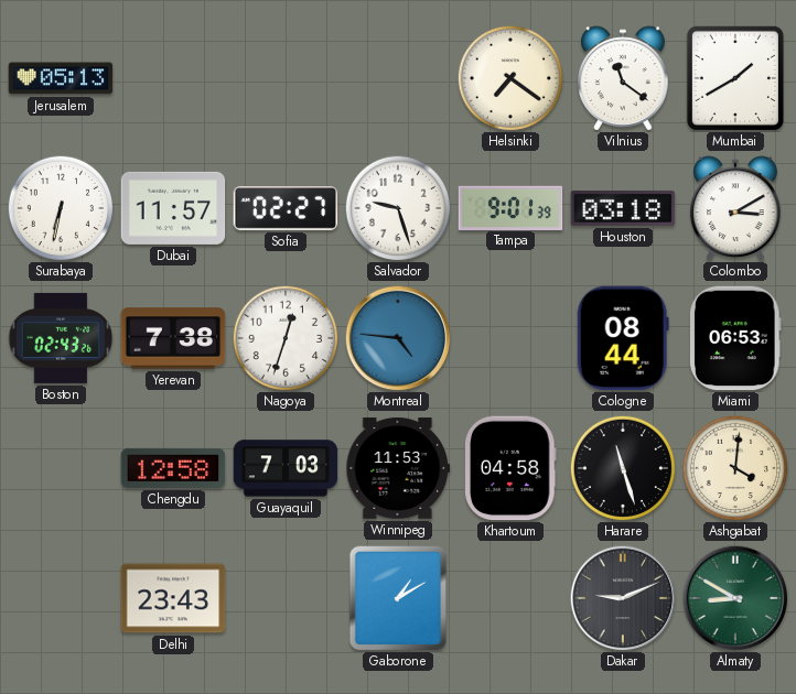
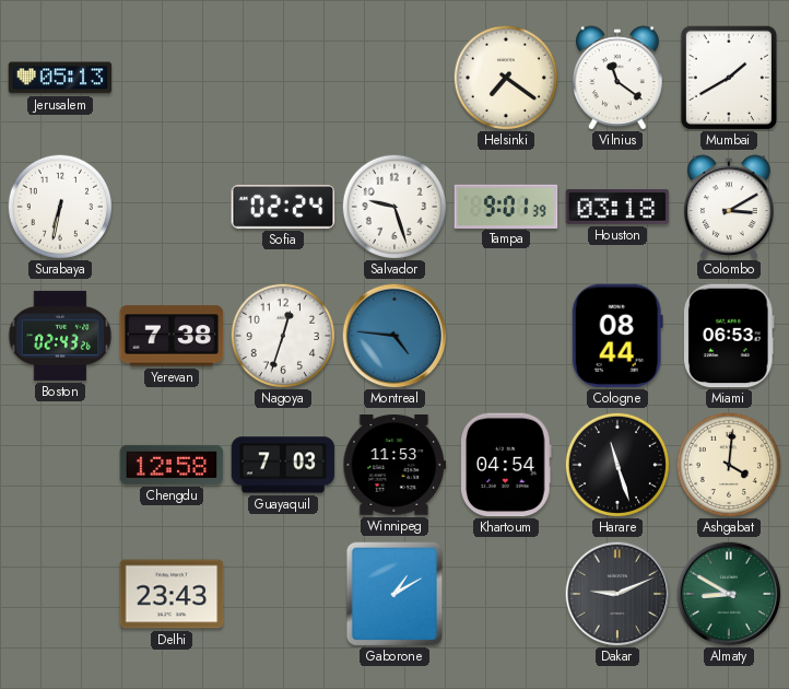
Dubai: 11:57 -> none (173, 208)
Sofia: 02:27 -> 02:24 (283, 208)
Khartoum: 04:58 -> 04:54 (506, 465)
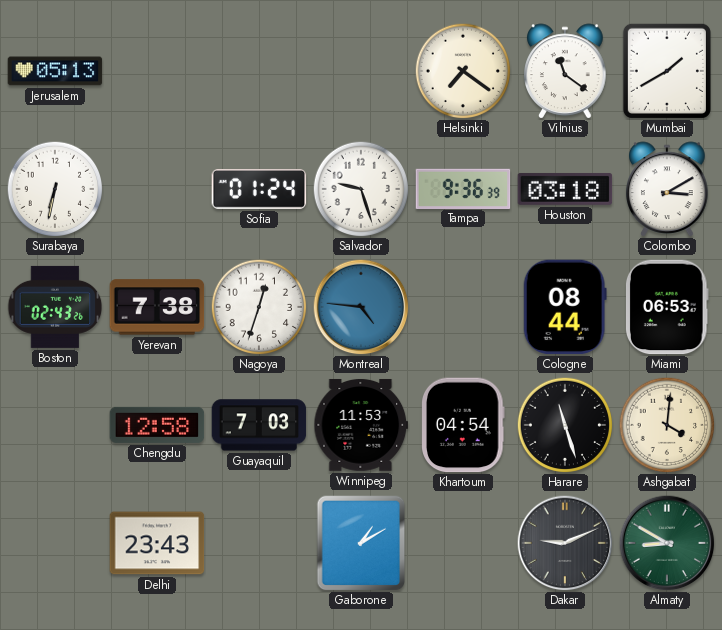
Sofia: 02:24 -> 01:24 (259, 190)
Tampa: 9:01 -> 9:36 (463, 188)
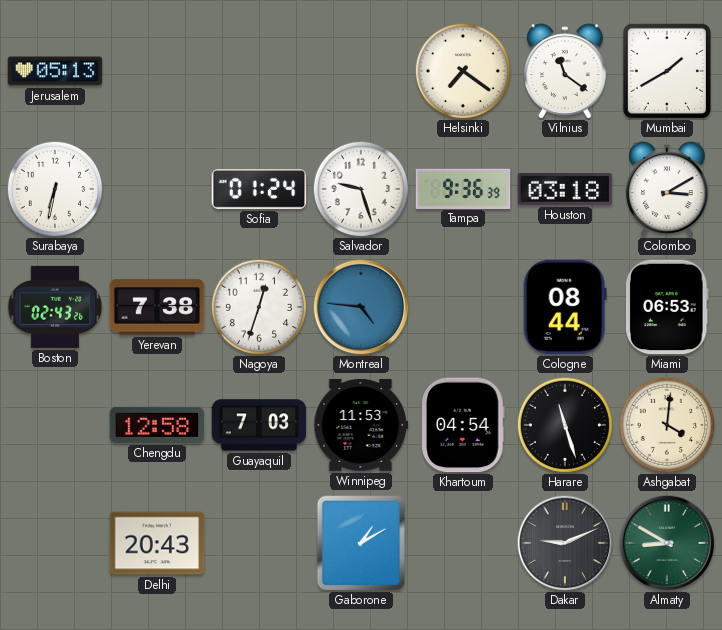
Delhi: 23:43 -> 20:43 (157, 543)
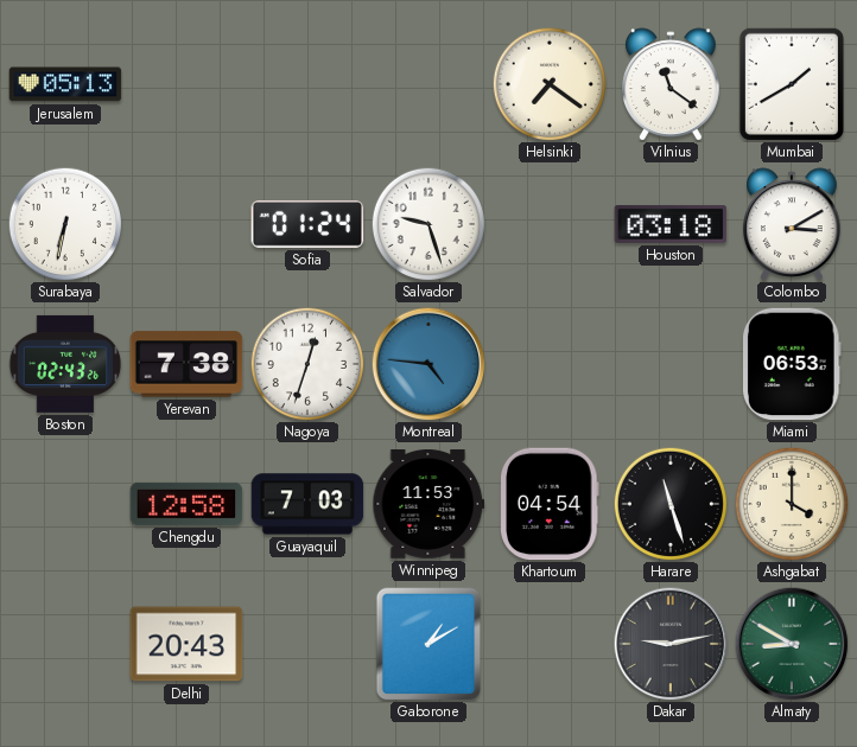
Tampa: 9:36 -> none (463, 188)
Cologne: 08:44 -> none (565, 307)
Ashgabat: 4:01 -> 4:00 (792, 504)
Dakar: 9:11 -> 9:13 (671, 644)
